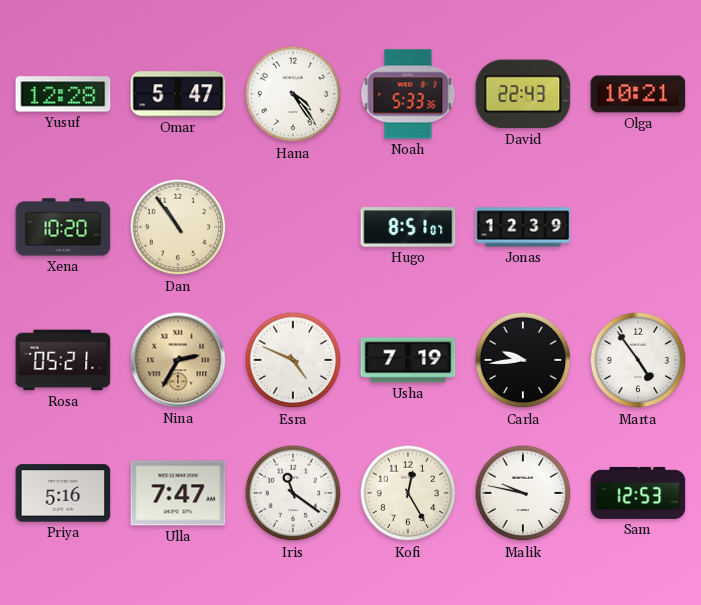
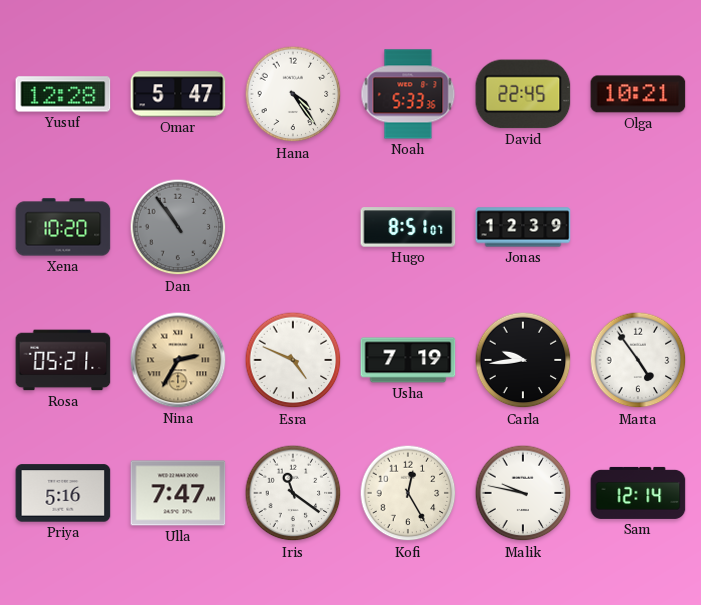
David: 22:43 -> 22:45 (523, 94)
Dan dial: cream -> grey (178, 227)
Sam: 12:53 -> 12:14 (638, 493)
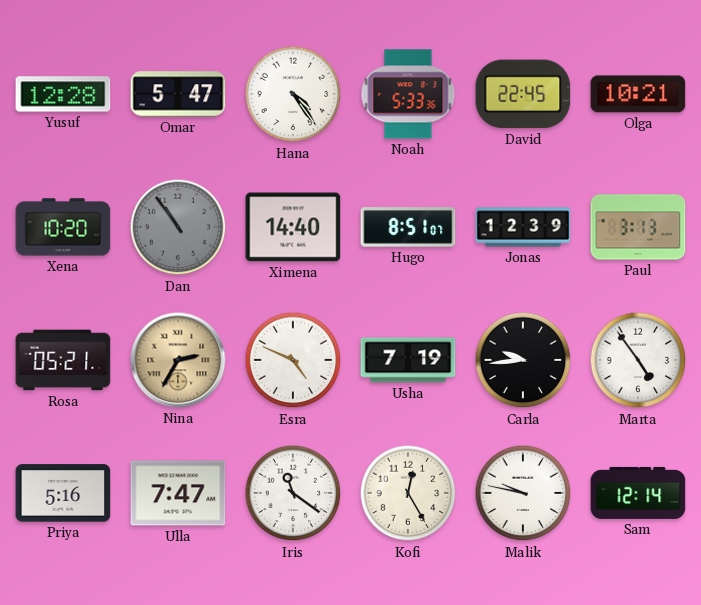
Ximena: none -> 14:40 (293, 227)
Paul: none -> 3:13 (638, 227)
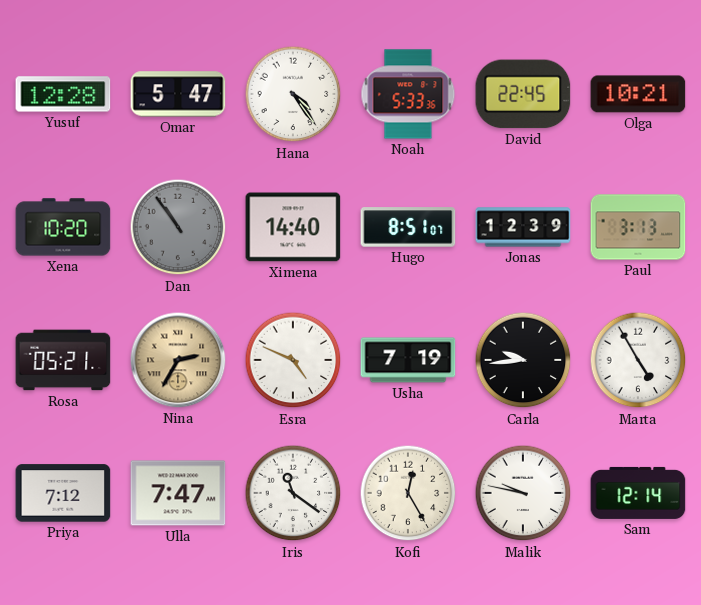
Marta: 4:54 -> 4:55 (638, 360)
Priya: 5:16 -> 7:12 (63, 493)
